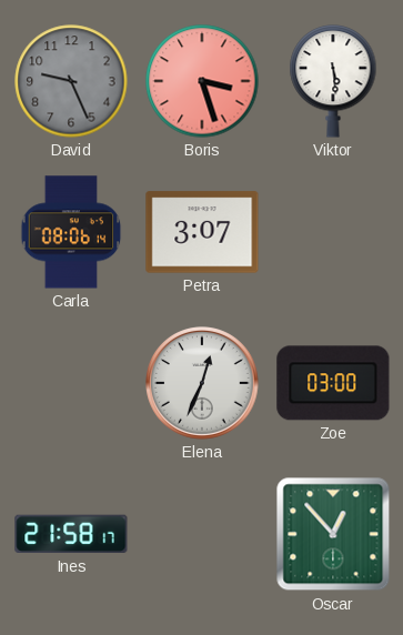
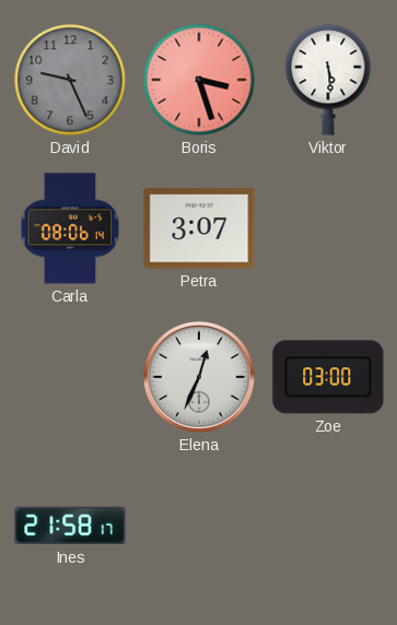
Oscar: 12:53 -> none (333, 534)
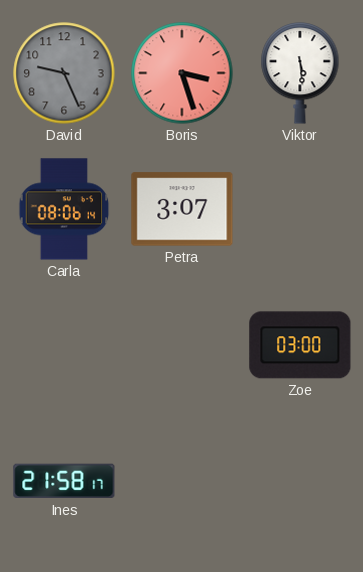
Elena: 12:34 -> none (200, 378)
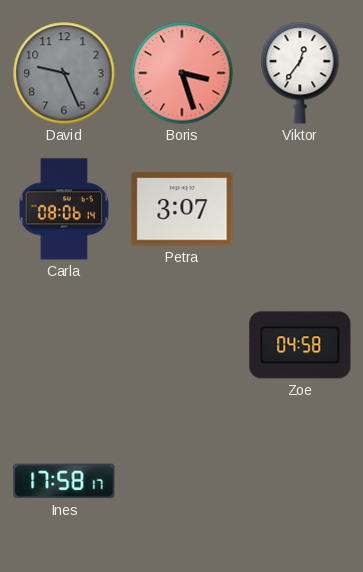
Viktor: 5:29 -> 12:36 (300, 73)
Zoe: 03:00 -> 04:58 (300, 345)
Ines: 21:58 -> 17:58 (64, 481)
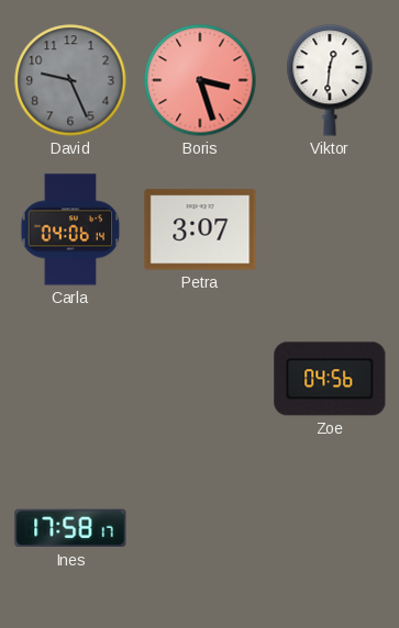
Viktor: 12:36 -> 12:31 (330, 80)
Carla: 08:06 -> 04:06 (70, 229)
Zoe: 04:58 -> 04:56 (330, 379)
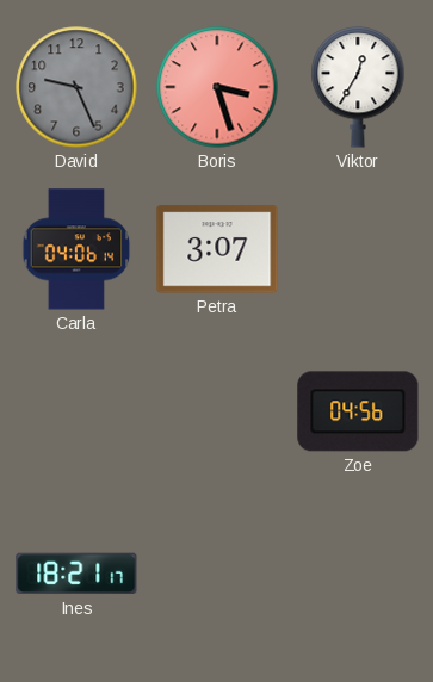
Viktor: 12:31 -> 12:35 (358, 87)
Ines: 17:58 -> 18:21 (76, 573)
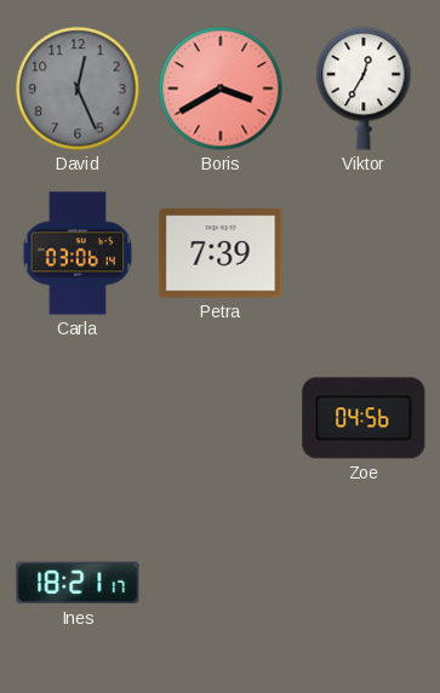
David: 9:26 -> 12:26 (78, 88)
Boris: 3:27 -> 3:40 (221, 88)
Carla: 04:06 -> 03:06 (78, 253)
Petra: 3:07 -> 7:39 (221, 253)
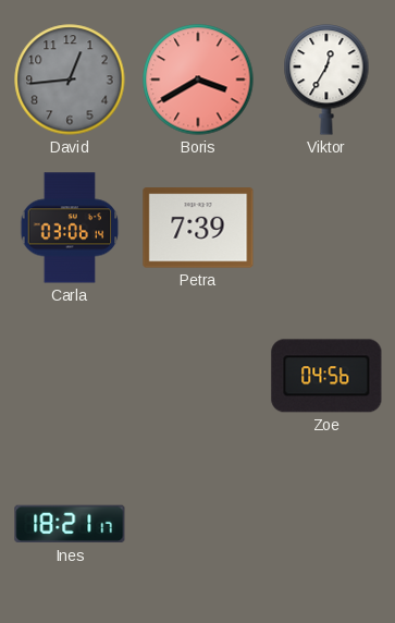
David: 12:26 -> 12:44 (70, 80)
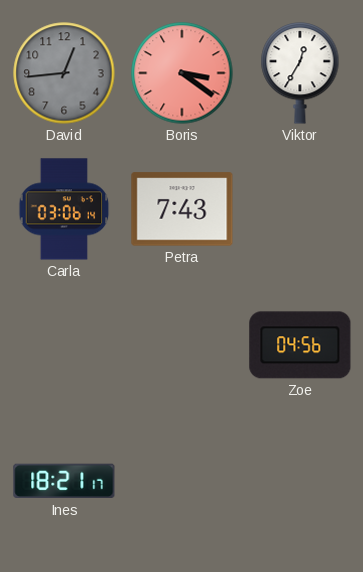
Boris: 3:40 -> 3:21 (182, 73)
Petra: 7:39 -> 7:43 (182, 209)
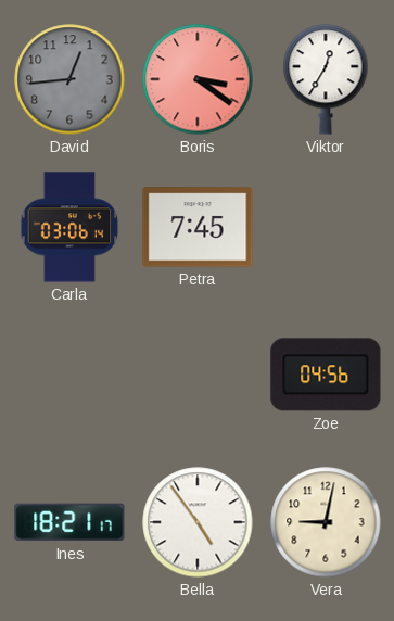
Petra: 7:43 -> 7:45 (198, 227)
Bella: none -> 4:54 (198, 522)
Vera: none -> 9:02 (326, 522)
